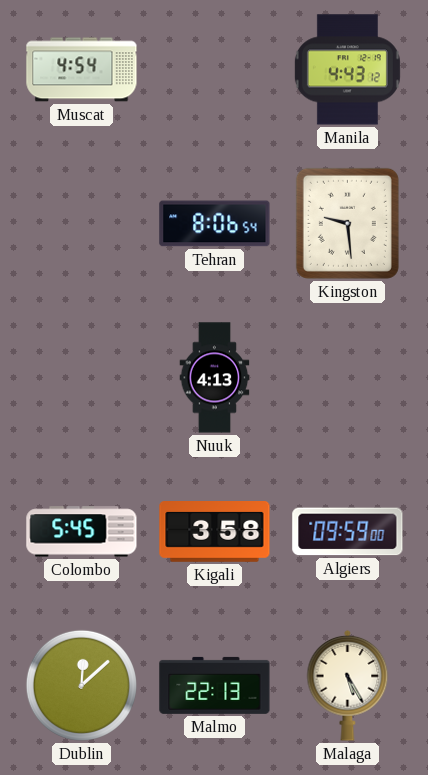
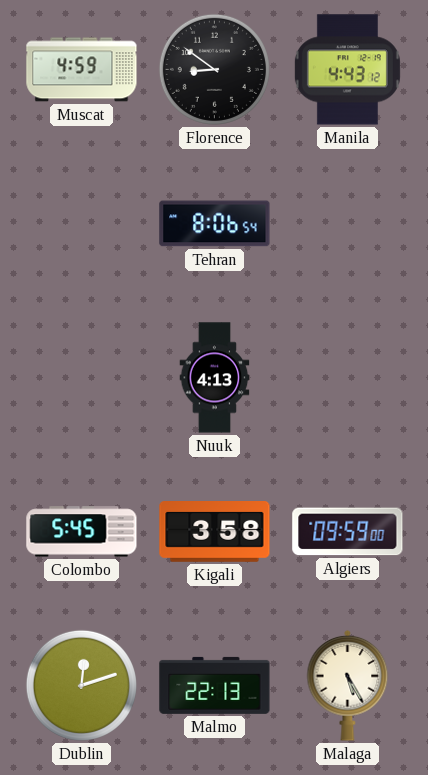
Muscat: 4:54 -> 4:59 (82, 70)
Florence: none -> 8:51 (214, 69)
Kingston: 9:29 -> none (347, 223)
Dublin: 12:08 -> 12:12 (81, 685)
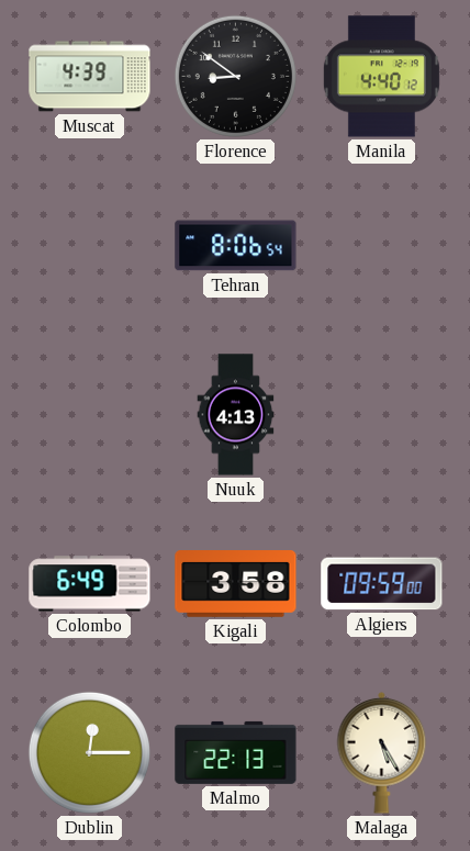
Muscat: 4:59 -> 4:39 (90, 77)
Manila: 4:43 -> 4:40 (381, 77)
Colombo: 5:45 -> 6:49 (90, 584)
Dublin: 12:12 -> 12:15 (89, 752)
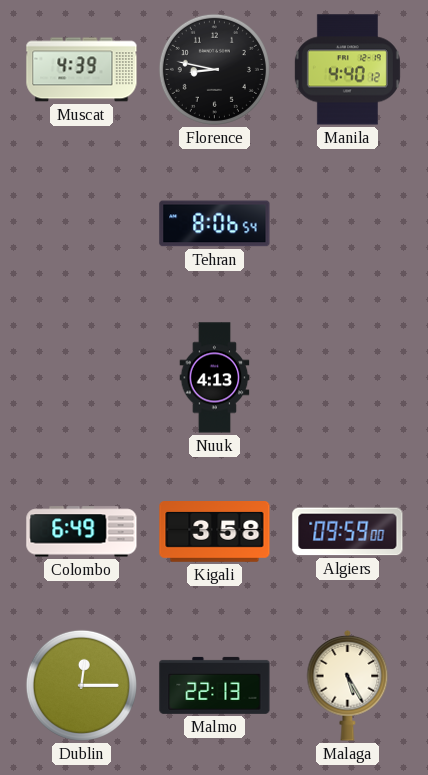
Florence: 8:51 -> 8:47 (214, 69)
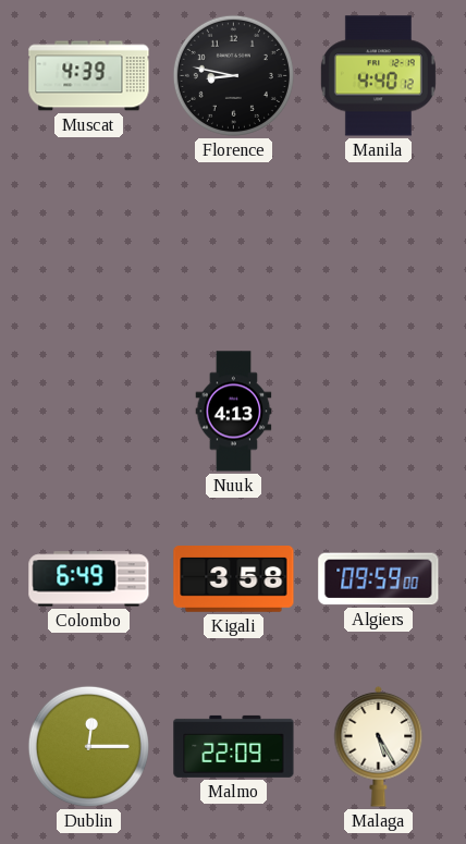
Tehran: 8:06 -> none (215, 224)
Malmo: 22:13 -> 22:09 (234, 746)
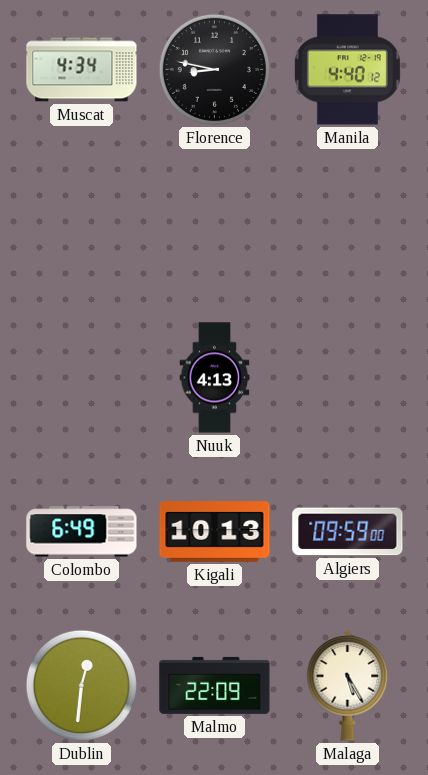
Muscat: 4:39 -> 4:34 (82, 70)
Kigali: 3:58 -> 10:13 (215, 532)
Dublin: 12:15 -> 12:31 (81, 685)
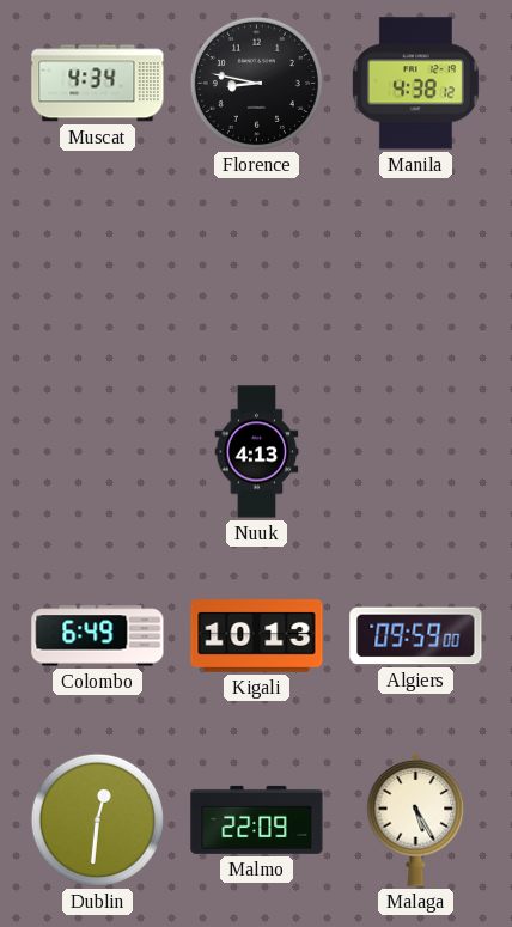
Manila: 4:40 -> 4:38 (415, 84)
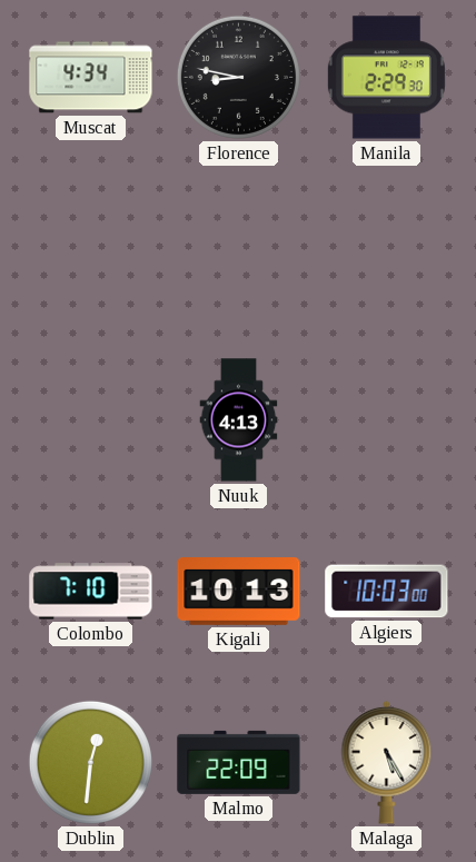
Manila: 4:38 -> 2:29 (386, 78)
Colombo: 6:49 -> 7:10 (91, 592)
Algiers: 09:59 -> 10:03 (387, 592)
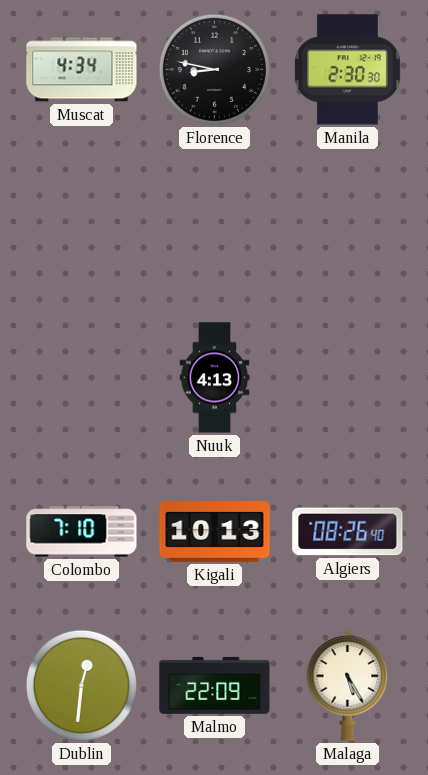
Manila: 2:29 -> 2:30 (347, 70)
Algiers: 10:03 -> 08:26 (348, 532)
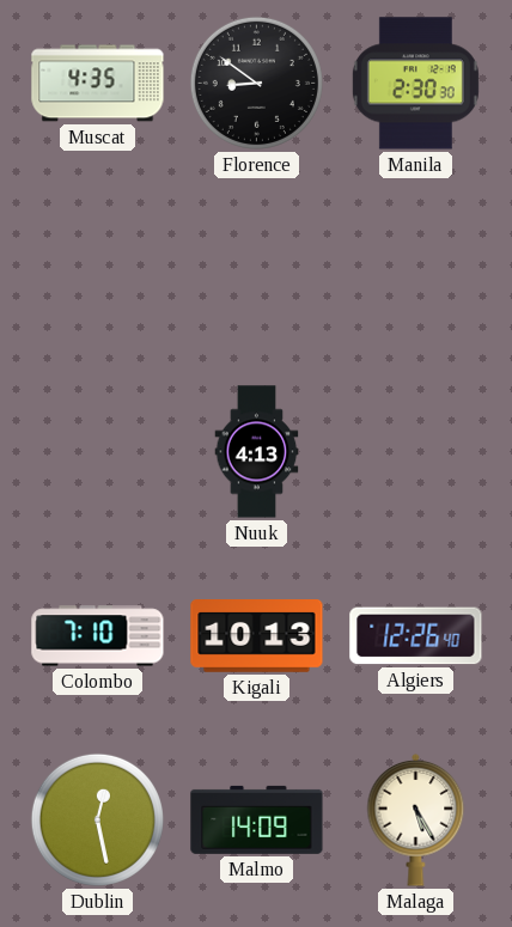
Muscat: 4:34 -> 4:35 (98, 84)
Florence: 8:47 -> 8:51 (256, 83)
Algiers: 08:26 -> 12:26 (416, 636)
Dublin: 12:31 -> 12:28 (97, 819)
Malmo: 22:09 -> 14:09 (257, 819)
